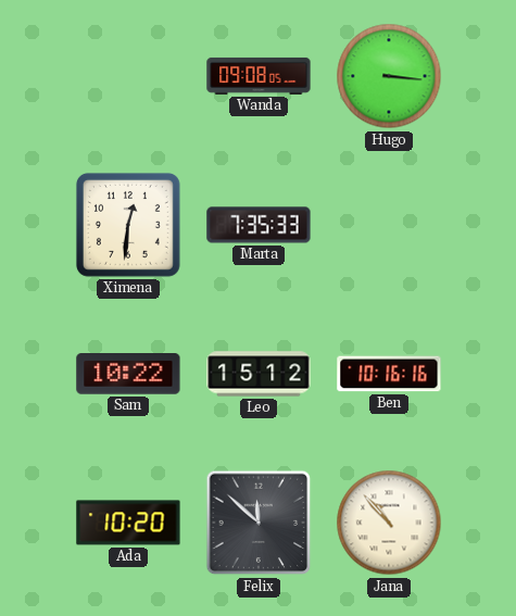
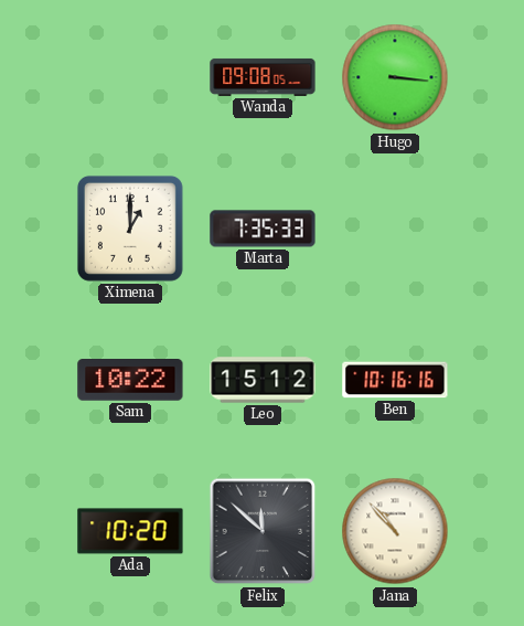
Ximena: 12:31 -> 1:00 (130, 229)
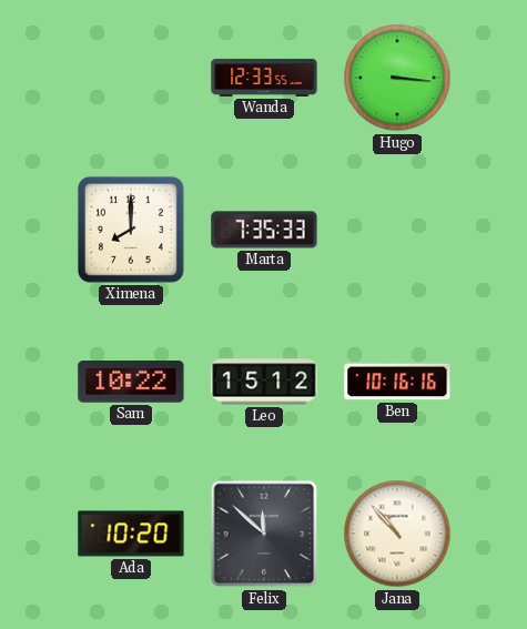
Wanda: 09:08 -> 12:33 (264, 78)
Ximena: 1:00 -> 8:00 (131, 230)
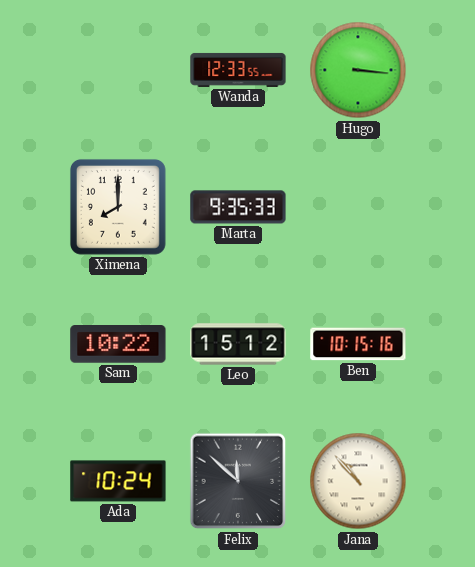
Marta: 7:35 -> 9:35 (238, 207)
Ben: 10:16 -> 10:15 (358, 344)
Ada: 10:20 -> 10:24 (118, 481)
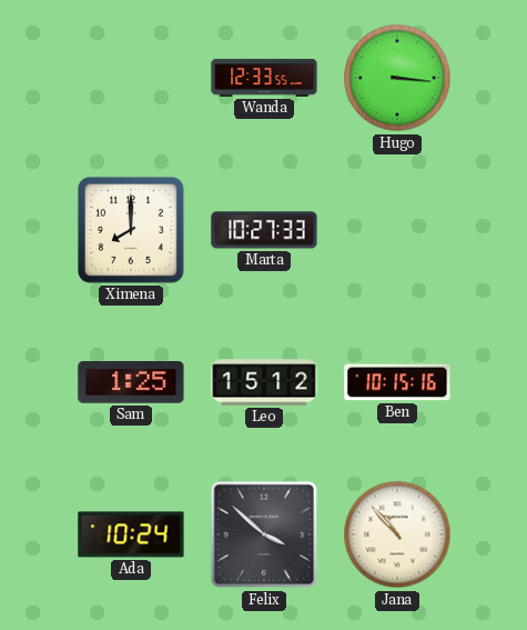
Marta: 9:35 -> 10:27 (264, 230)
Sam: 10:22 -> 1:25 (131, 382)
Felix: 11:52 -> 3:52 (264, 534)
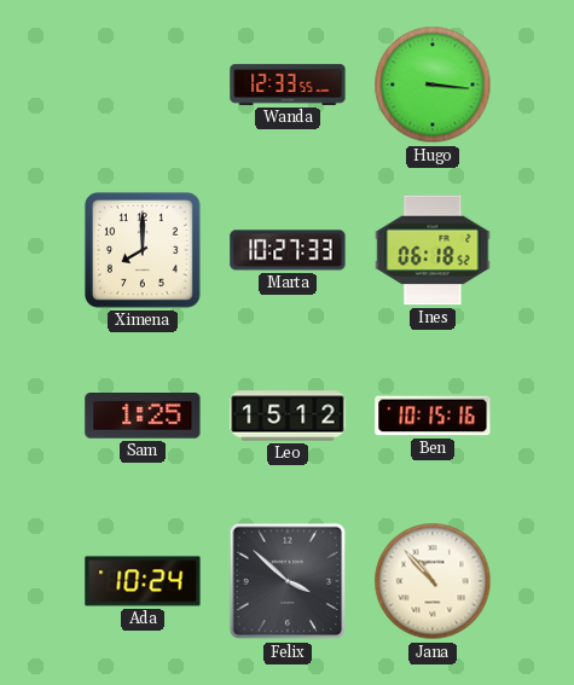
Ines: none -> 06:18 (433, 250)
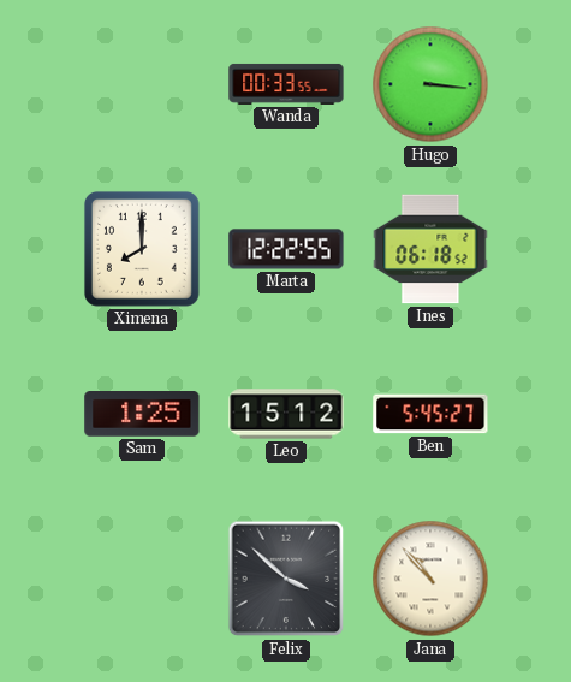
Wanda: 12:33 -> 00:33 (286, 84)
Marta: 10:27 -> 12:22 (286, 249)
Ben: 10:15 -> 5:45 (430, 414)
Ada: 10:24 -> none (143, 581)
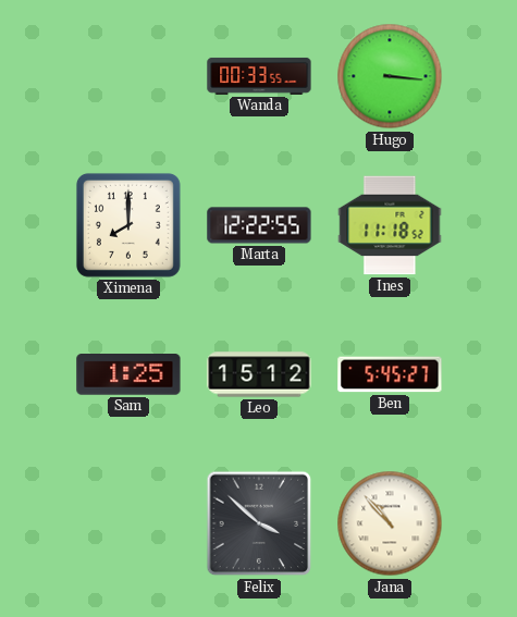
Ines: 06:18 -> 11:18 (390, 225)
